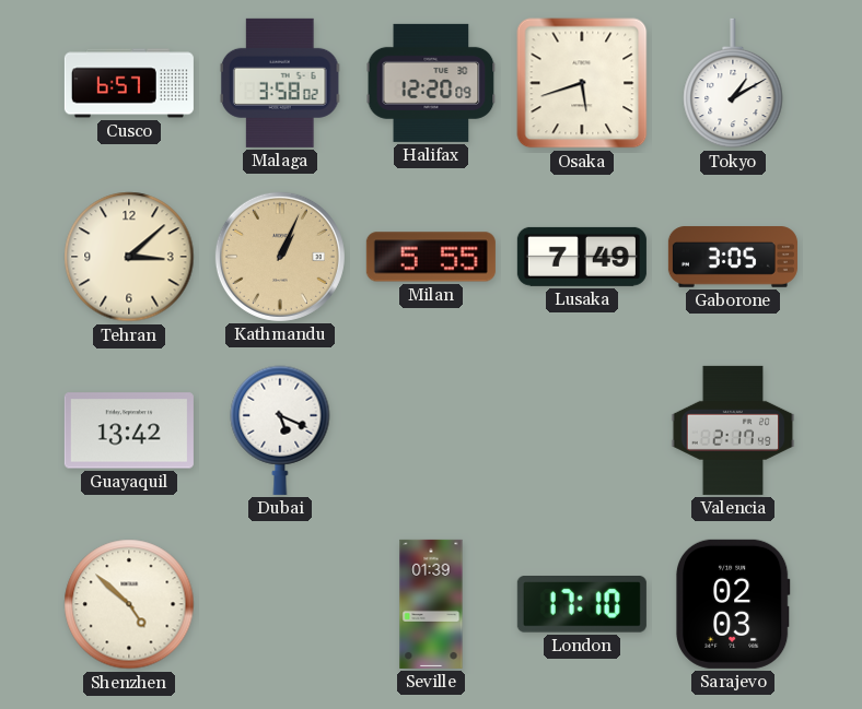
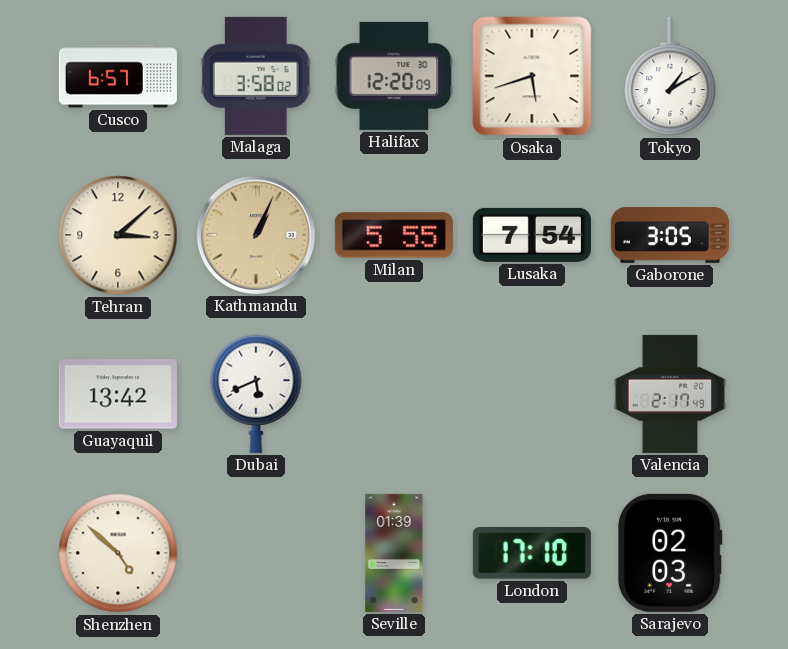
Lusaka: 7:49 -> 7:54 (532, 235)
Dubai: 5:19 -> 5:41 (256, 394)
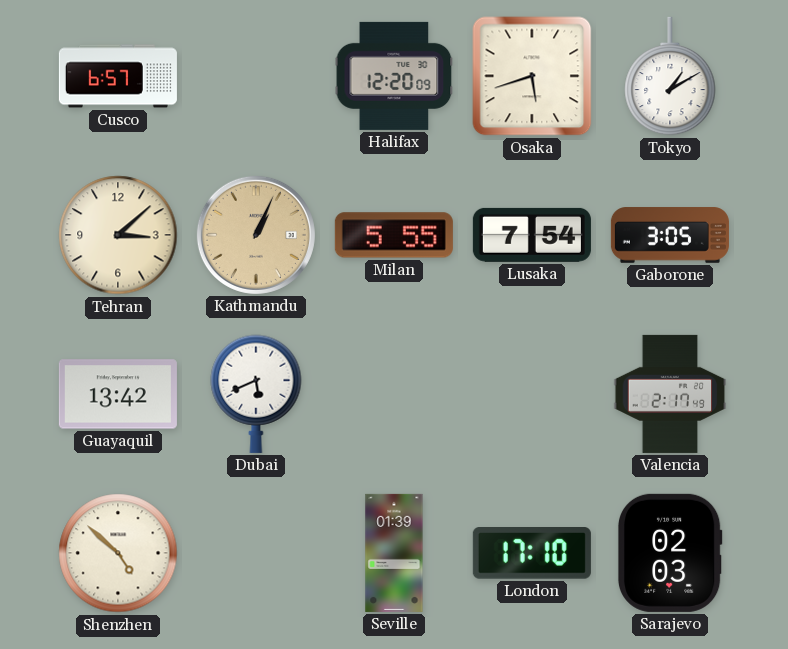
Malaga: 3:58 -> none (256, 76)
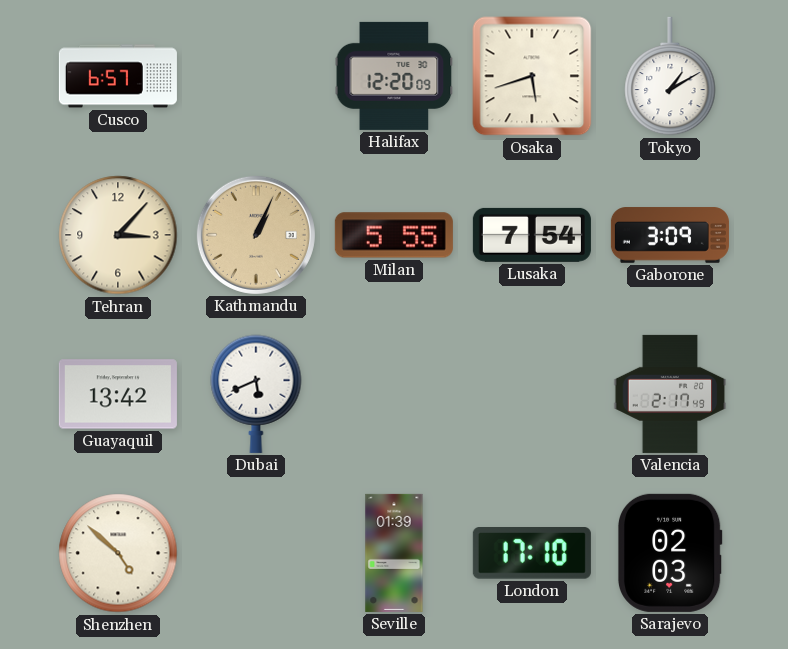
Tehran: 3:08 -> 3:07 (118, 235)
Gaborone: 3:05 -> 3:09 (670, 235)
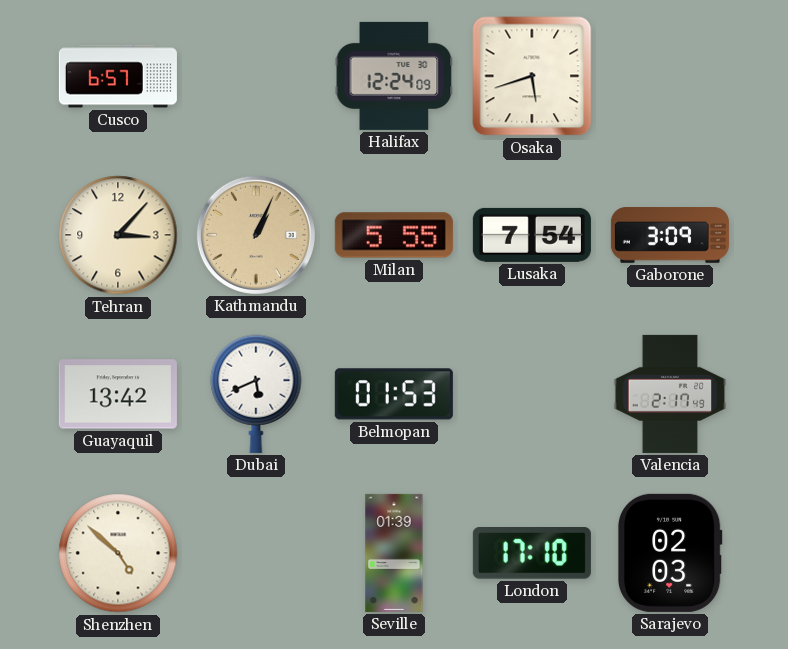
Halifax: 12:20 -> 12:24 (394, 76)
Tokyo: 1:10 -> none (670, 76)
Belmopan: none -> 01:53 (394, 394)
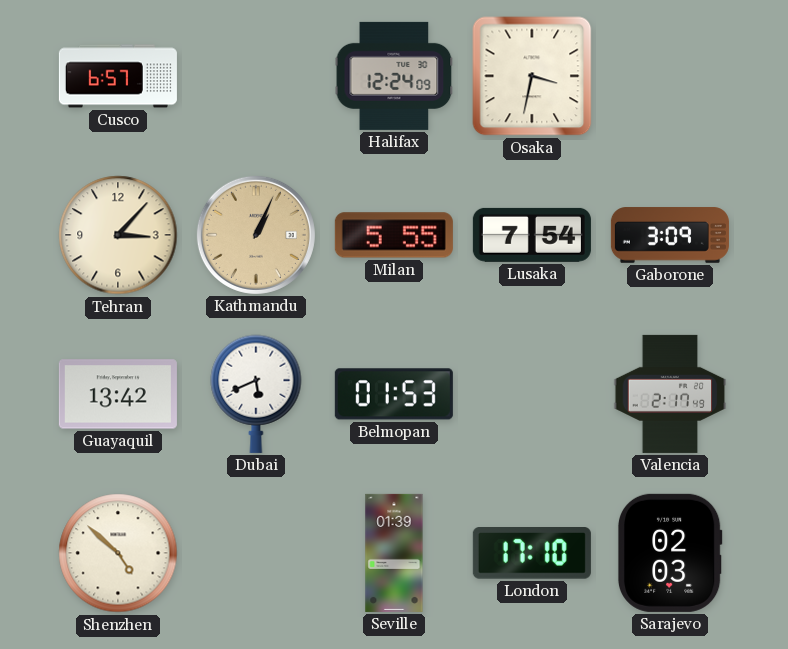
Osaka: 5:42 -> 3:32 (532, 76)
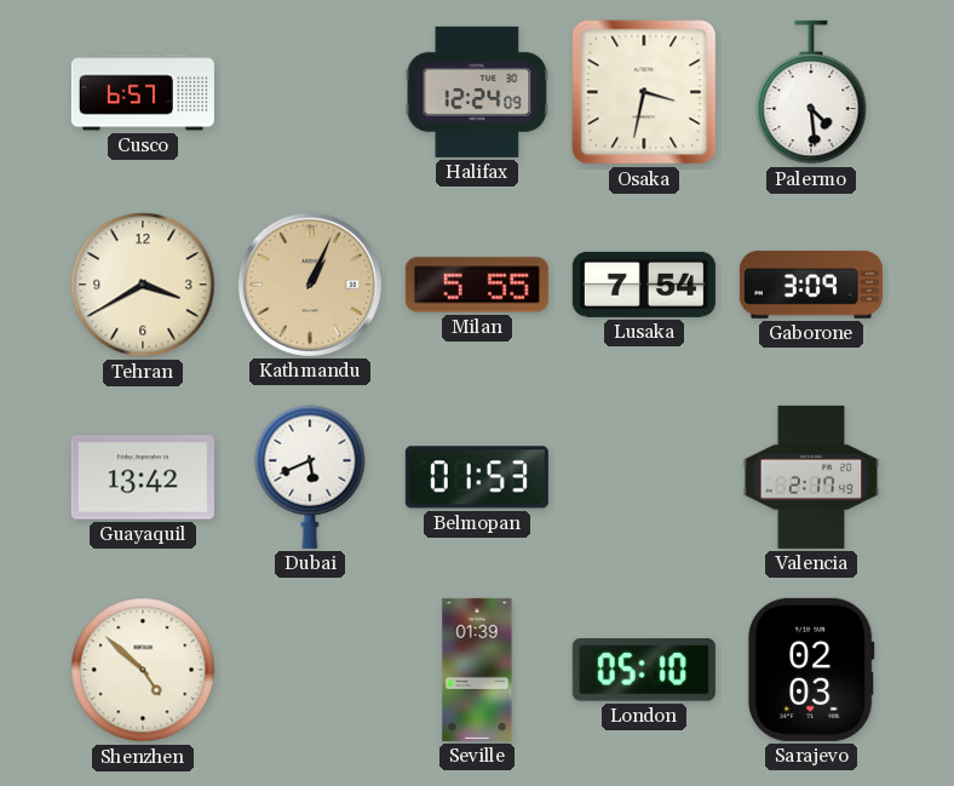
Palermo: none -> 4:29 (811, 92)
Tehran: 3:07 -> 3:40 (143, 285)
London: 17:10 -> 05:10 (644, 670)
